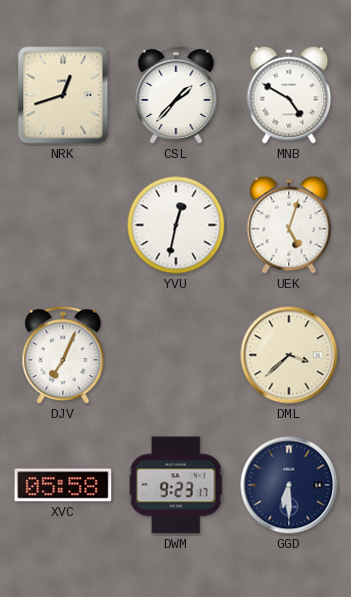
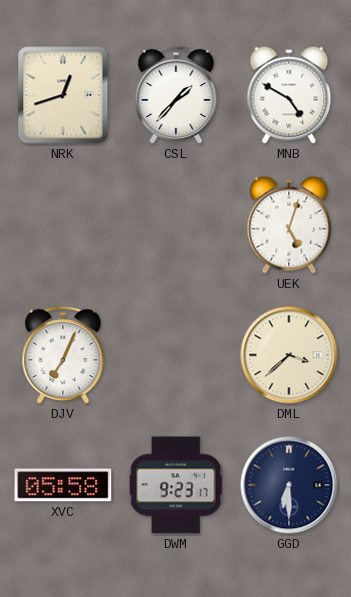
YVU: 12:32 -> none (176, 225)
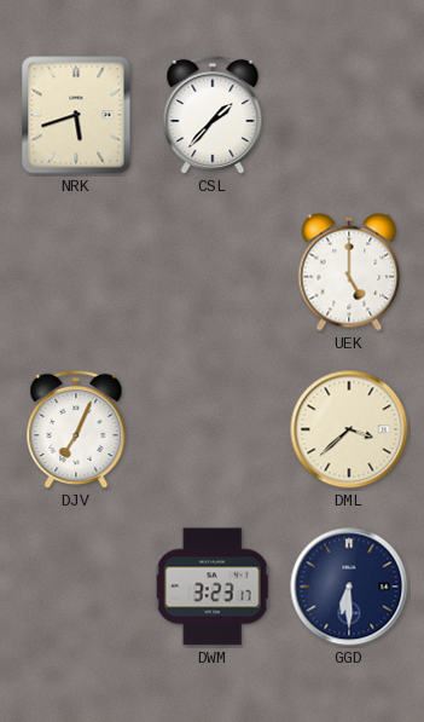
NRK: 12:42 -> 5:42 (76, 115)
MNB: 4:50 -> none (289, 95)
UEK: 5:03 -> 5:00 (349, 272)
XVC: 05:58 -> none (63, 485)
DWM: 9:23 -> 3:23 (213, 587)
